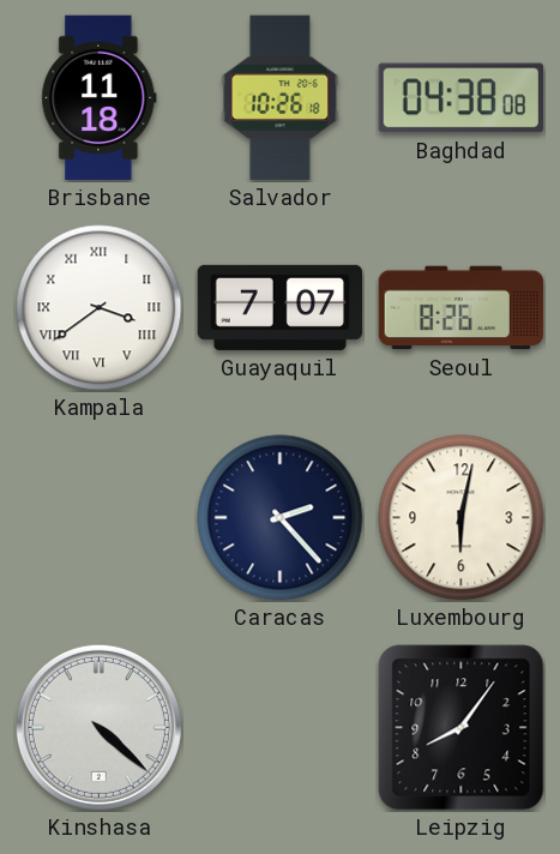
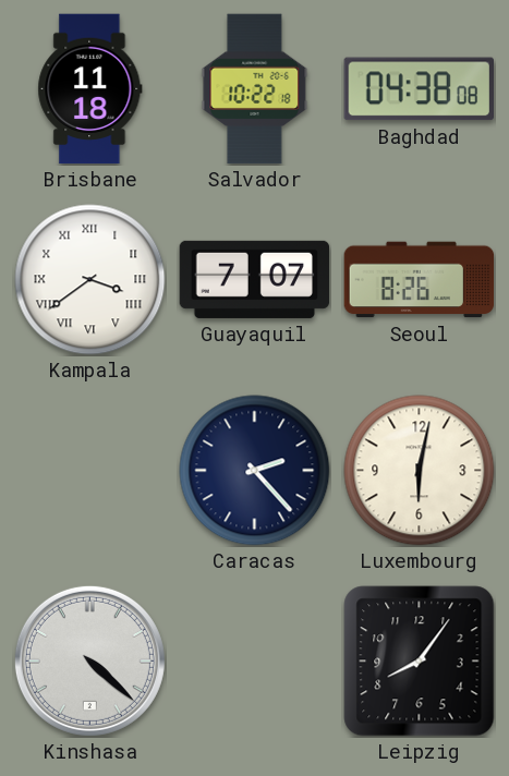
Salvador: 10:26 -> 10:22 (255, 89)
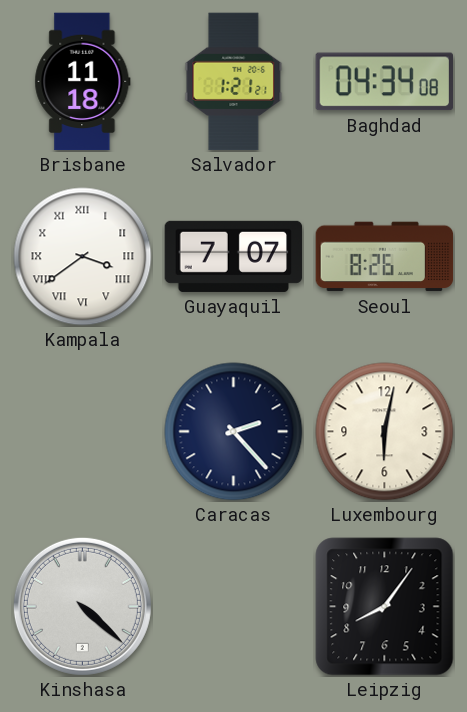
Salvador: 10:22 -> 1:21 (234, 82)
Baghdad: 04:38 -> 04:34 (384, 82)
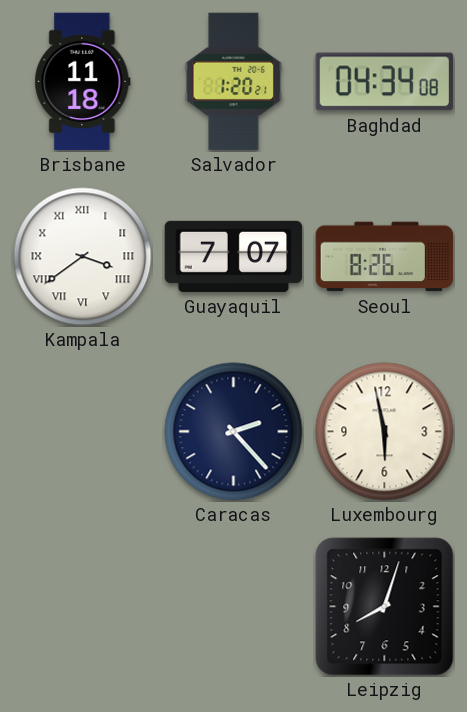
Salvador: 1:21 -> 1:20 (234, 82)
Luxembourg: 6:02 -> 5:58 (385, 432)
Kinshasa: 4:22 -> none (82, 606)
Leipzig: 8:06 -> 8:03 (385, 607)
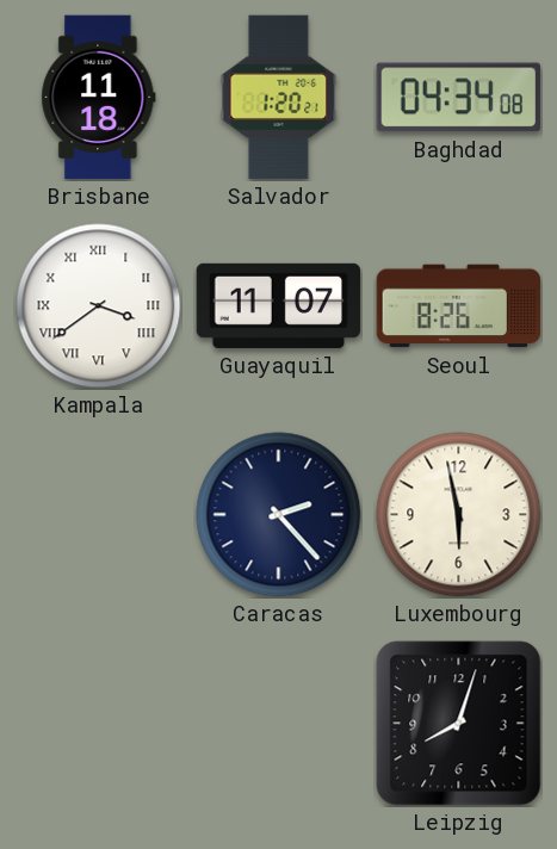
Guayaquil: 7:07 -> 11:07 (279, 305)
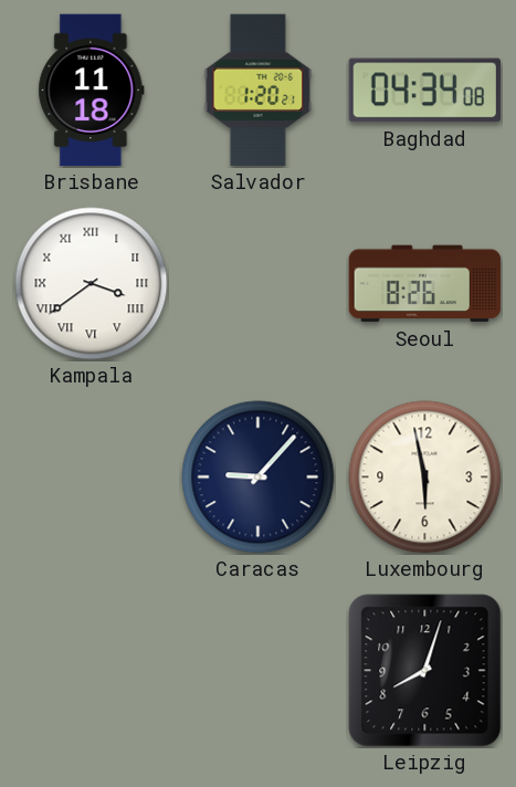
Guayaquil: 11:07 -> none (279, 305)
Caracas: 2:23 -> 9:07 (259, 478)
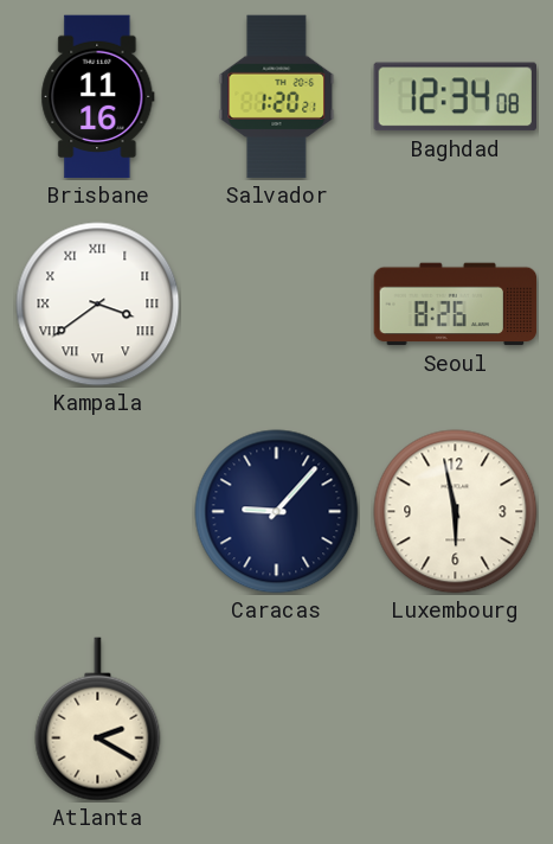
Brisbane: 11:18 -> 11:16 (98, 97)
Baghdad: 04:34 -> 12:34 (455, 97)
Atlanta: none -> 2:20 (98, 720)
Leipzig: 8:03 -> none (425, 671)
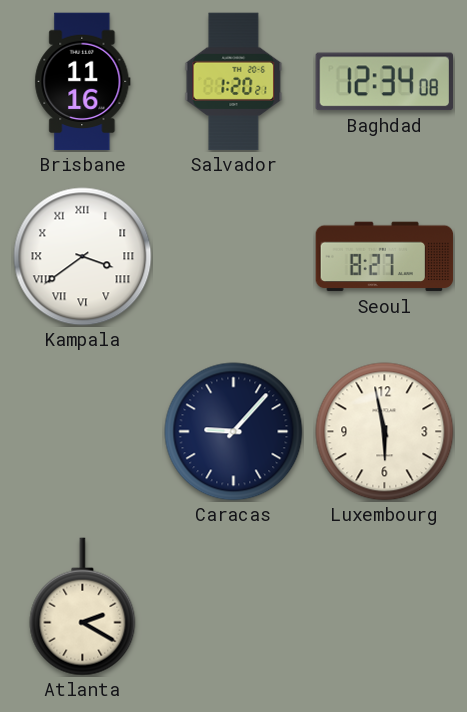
Seoul: 8:26 -> 8:27 (385, 257)
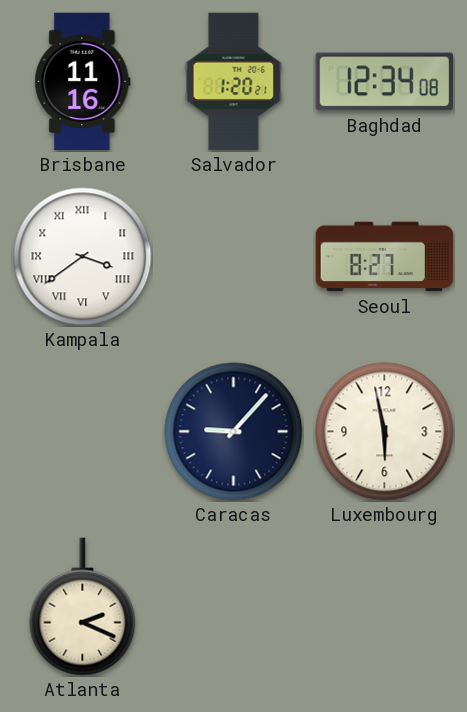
Atlanta: 2:20 -> 2:19 (83, 607)
